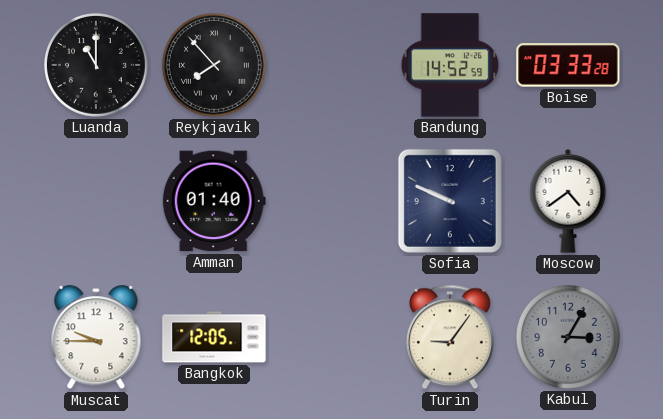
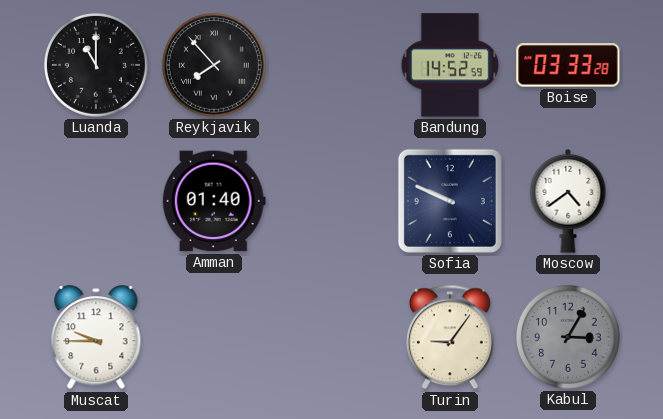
Bangkok: 12:05 -> none (214, 337)
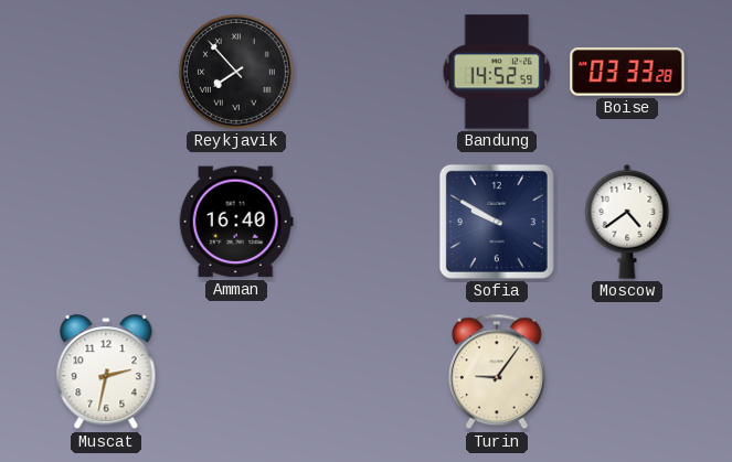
Luanda: 11:00 -> none (96, 65)
Amman: 01:40 -> 16:40 (236, 222)
Sofia: 9:49 -> 9:50 (497, 222)
Muscat: 9:45 -> 2:32 (106, 373)
Kabul: 3:05 -> none (568, 337)
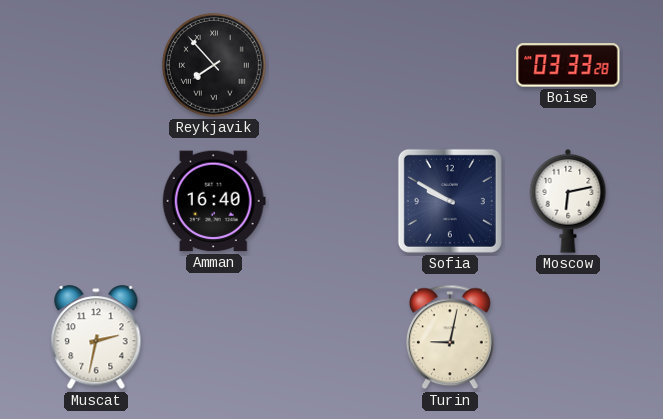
Bandung: 14:52 -> none (497, 72)
Moscow: 4:39 -> 6:13 (568, 201)
Turin: 9:06 -> 9:02 (450, 337)
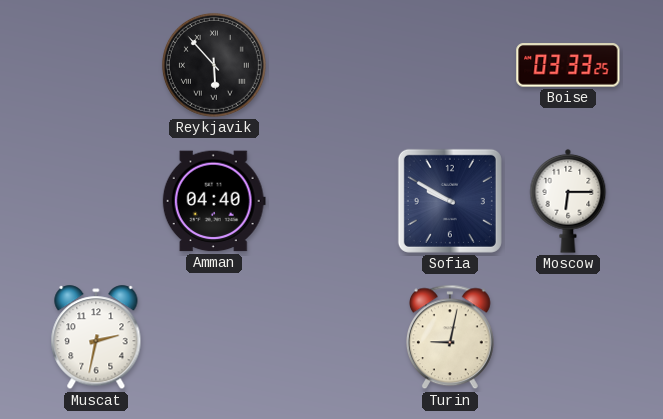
Reykjavik: 7:53 -> 5:53 (214, 65)
Boise: 03:33:28 -> 03:33:25 (568, 65)
Amman: 16:40 -> 04:40 (214, 201)
Moscow: 6:13 -> 6:15 (568, 201)
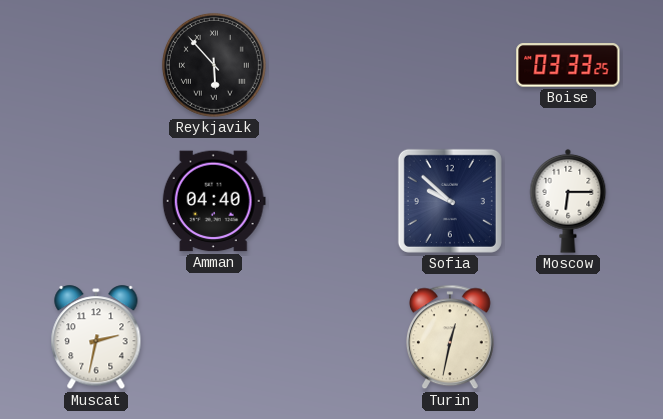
Sofia: 9:50 -> 9:52 (450, 201)
Turin: 9:02 -> 12:32 (450, 337)
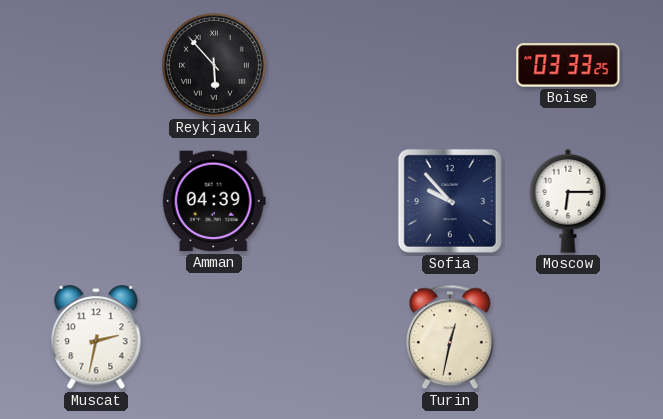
Amman: 04:40 -> 04:39 (214, 201)
Sofia: 9:52 -> 9:53 (450, 201)
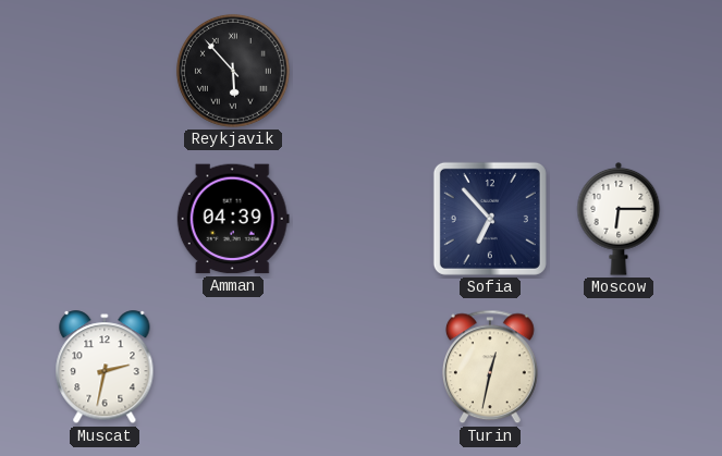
Boise: 03:33 -> none (568, 65)
Sofia: 9:53 -> 6:53 (490, 219)
